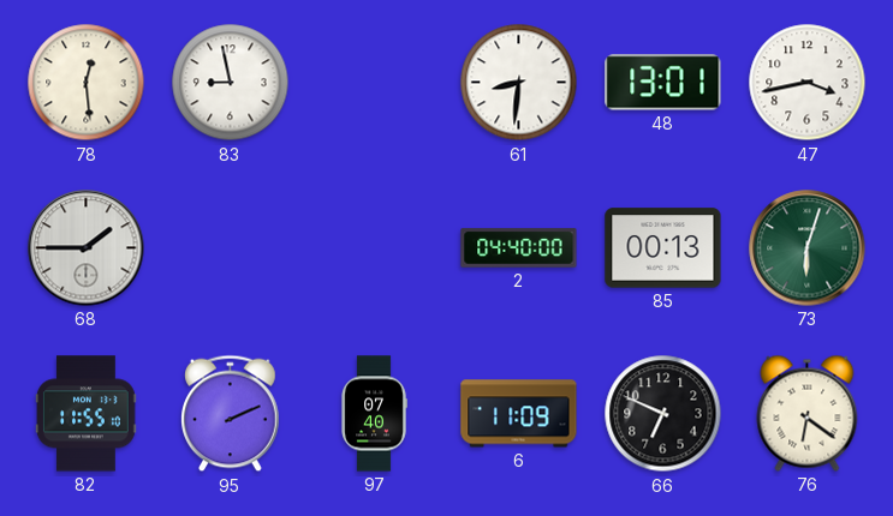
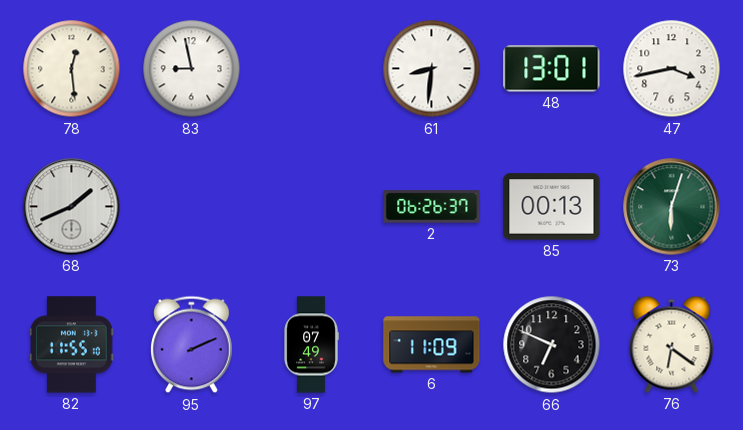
68: 1:45 -> 1:41 (72, 207)
2: 04:40 -> 06:26 (432, 207)
97: 07:40 -> 07:49 (311, 345)
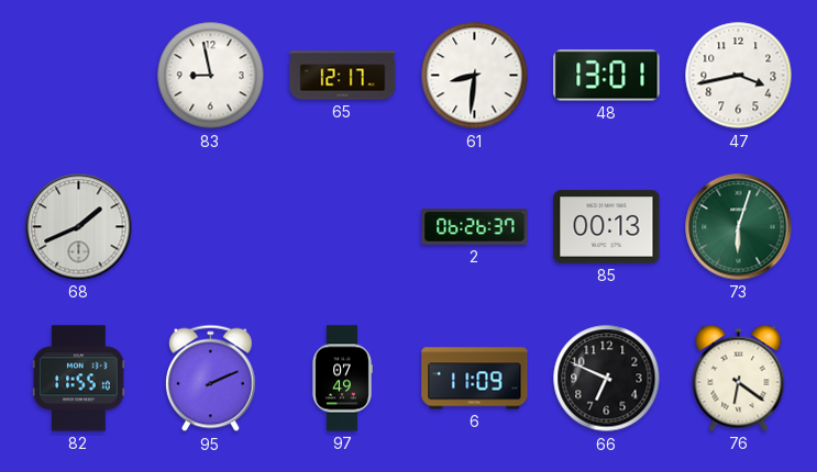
78: 12:29 -> none (72, 69)
65: none -> 12:17 (343, 76)
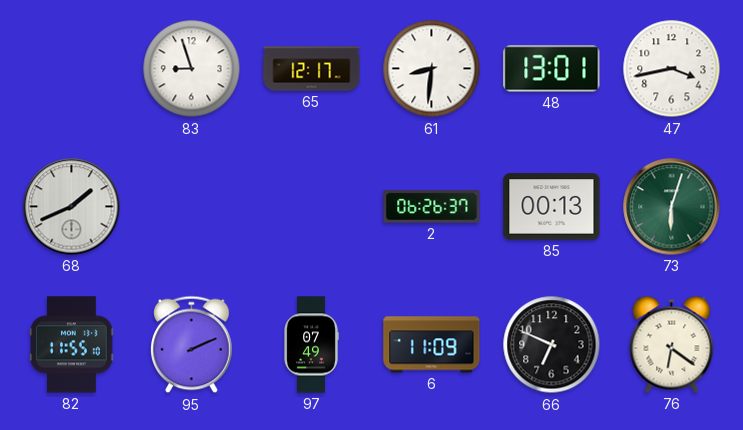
83: 8:58 -> 8:57 (192, 69)
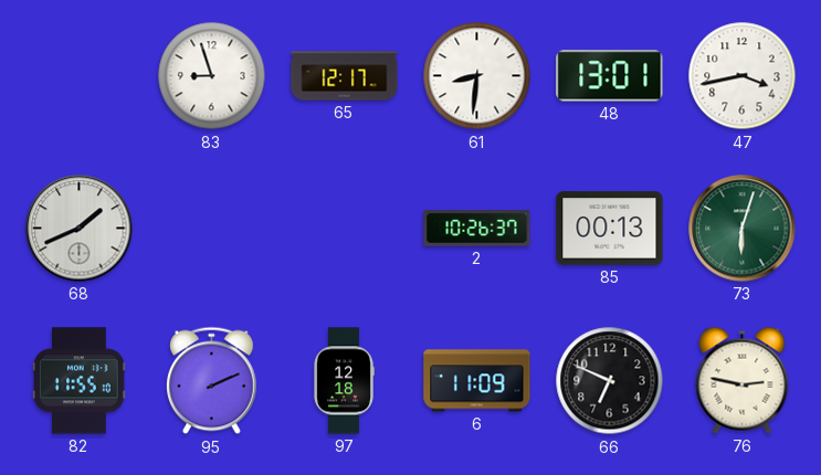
2: 06:26 -> 10:26 (477, 229)
97: 07:49 -> 12:18 (344, 381)
76: 6:21 -> 2:47 (743, 380)
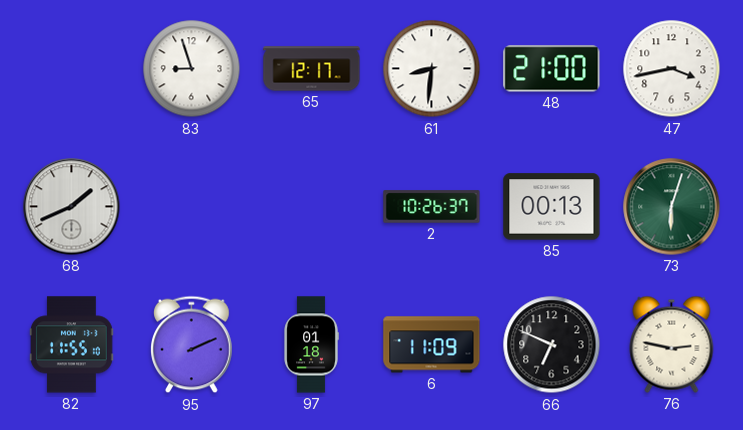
48: 13:01 -> 21:00 (552, 69)
97: 12:18 -> 01:18 (311, 345)
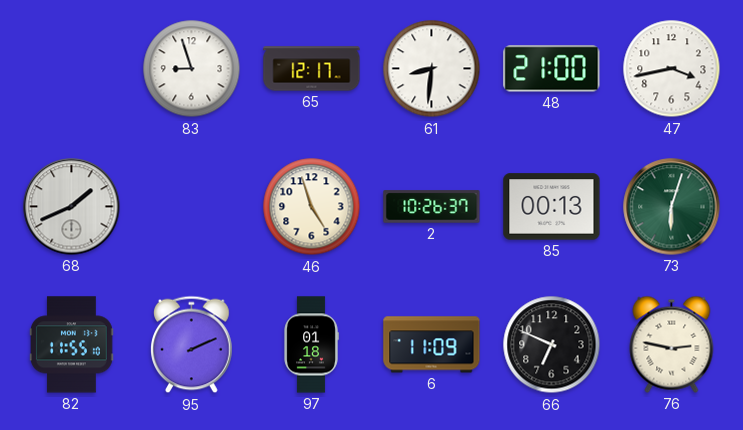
46: none -> 4:57 (312, 207)
